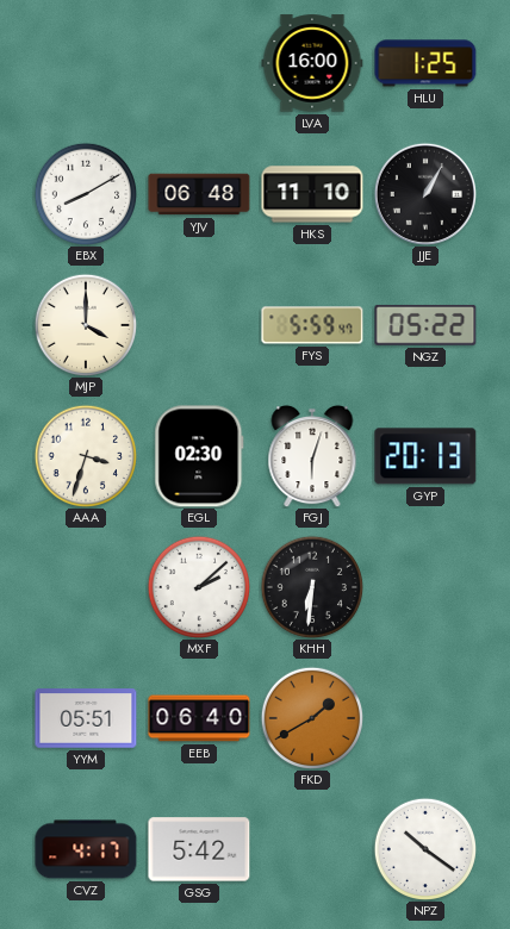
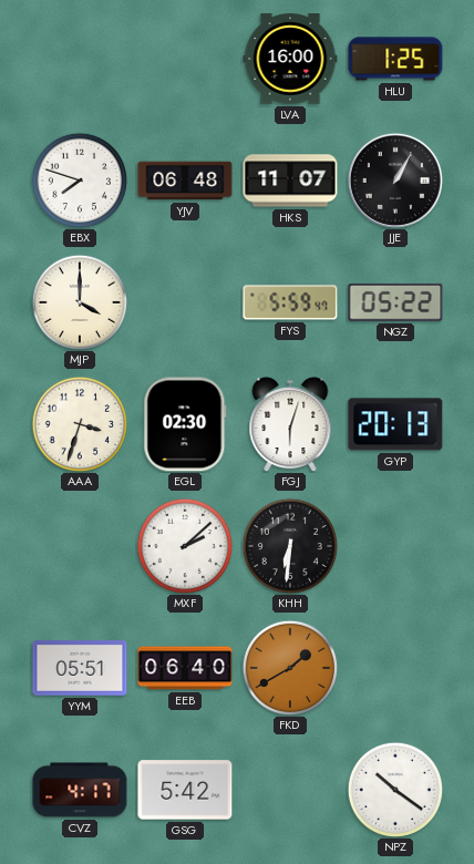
EBX: 8:10 -> 7:48 (79, 179)
HKS: 11:10 -> 11:07 (290, 181)
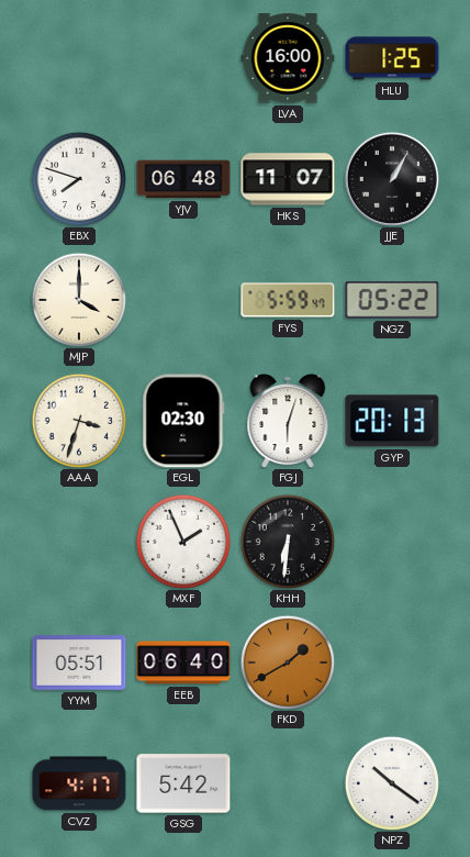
MXF: 2:08 -> 1:56 (182, 541)
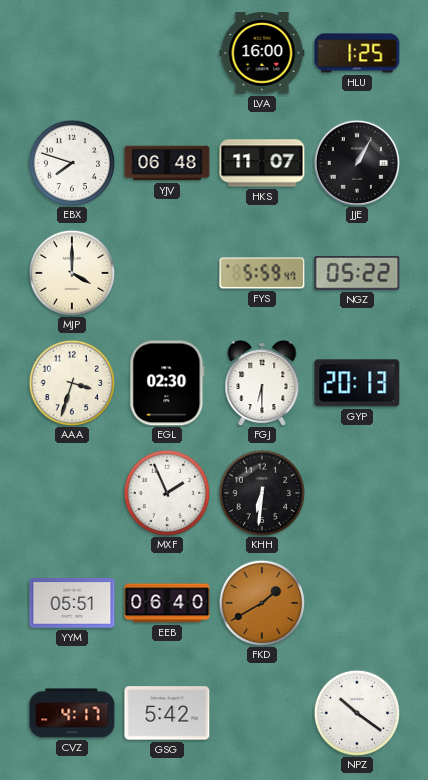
FGJ: 6:03 -> 6:30 (262, 383)
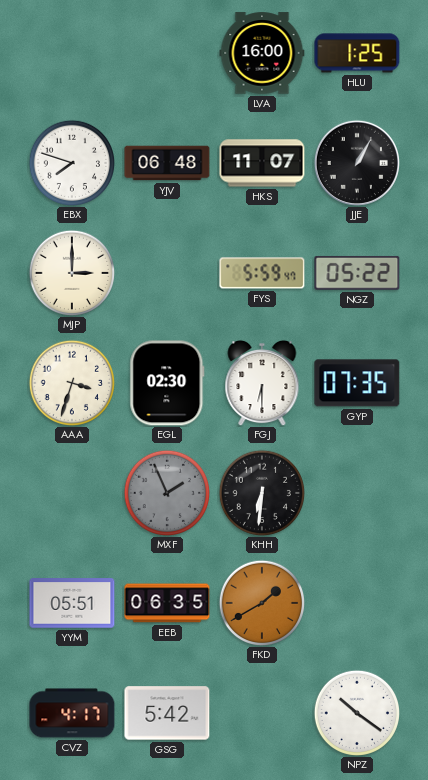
MJP: 4:00 -> 3:00 (71, 272)
GYP: 20:13 -> 07:35 (357, 383)
MXF dial: white -> grey (166, 492)
EEB: 06:40 -> 06:35 (167, 603)
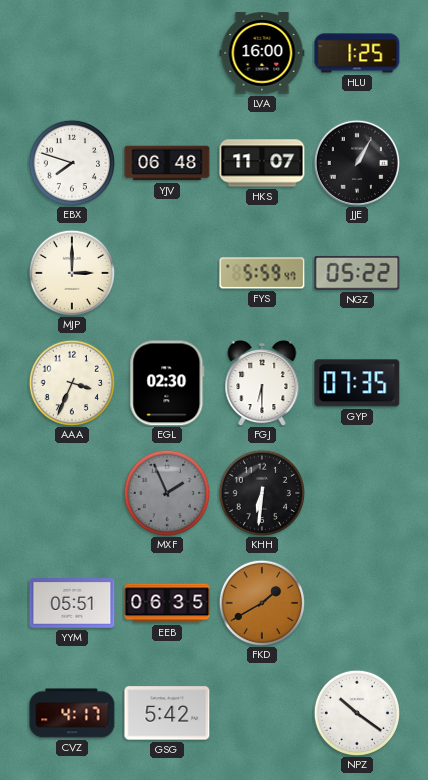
AAA: 3:33 -> 3:34 (71, 382)
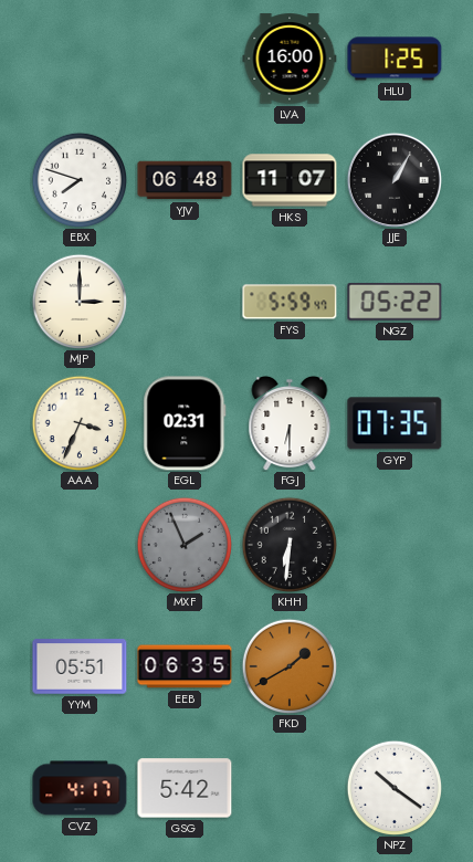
EGL: 02:30 -> 02:31 (185, 423)
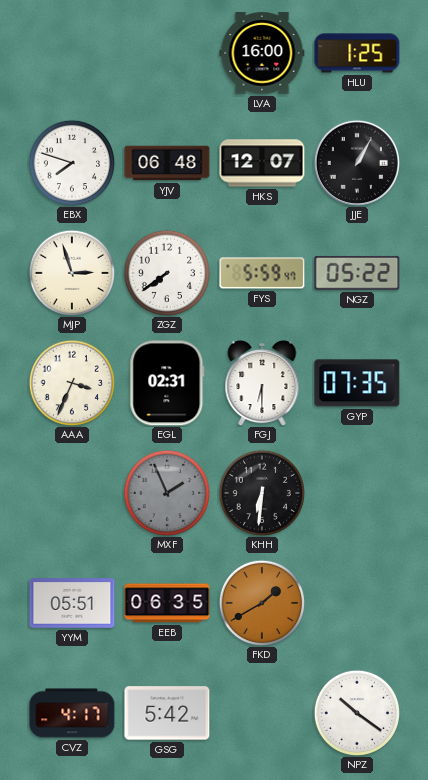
HKS: 11:07 -> 12:07 (262, 163)
MJP: 3:00 -> 2:57 (71, 272)
ZGZ: none -> 7:39 (166, 272)
